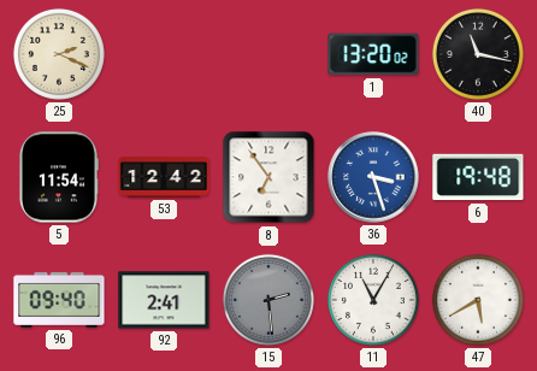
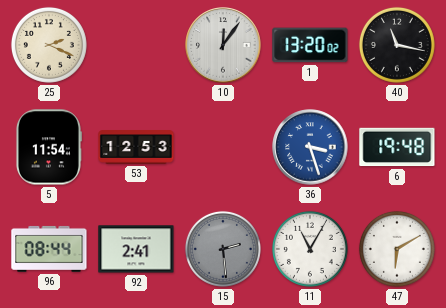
10: none -> 12:06 (223, 45)
53: 12:42 -> 12:53 (136, 147)
8: 6:54 -> none (268, 177)
96: 09:40 -> 08:44 (49, 249)
47: 5:40 -> 6:10 (397, 249)
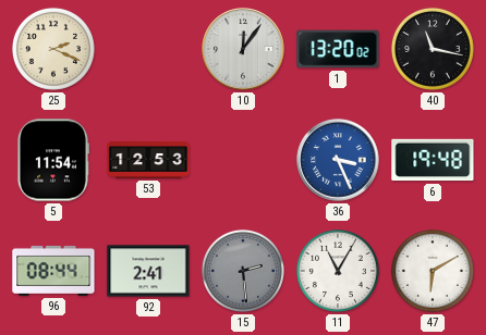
36: 3:27 -> 3:26 (338, 160)
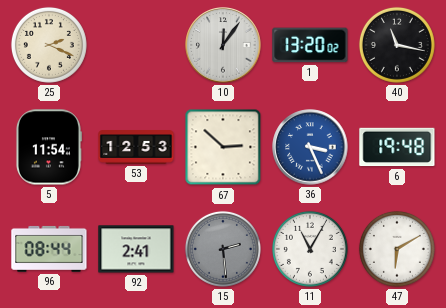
67: none -> 2:52 (223, 147)
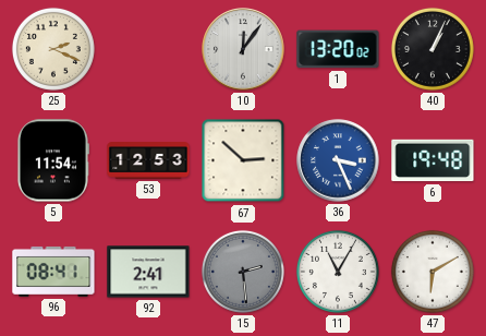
40: 11:17 -> 1:04 (433, 49)
96: 08:44 -> 08:41 (53, 272)
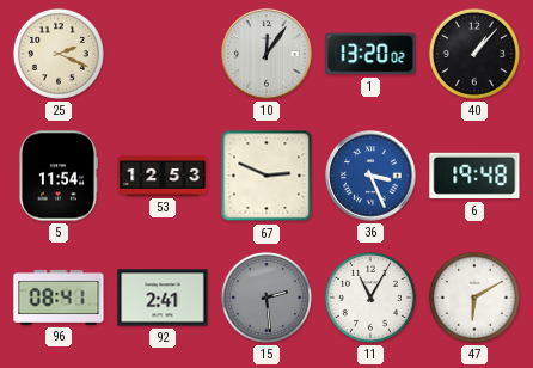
40: 1:04 -> 1:07 (474, 54)
67: 2:52 -> 2:49 (266, 176)
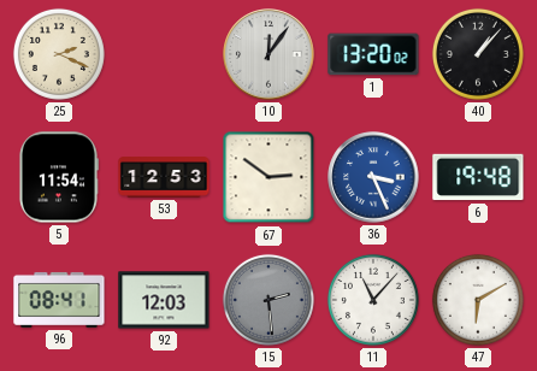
67: 2:49 -> 2:51 (268, 177)
92: 2:41 -> 12:03 (164, 300)
11: 11:05 -> 11:07 (373, 300)
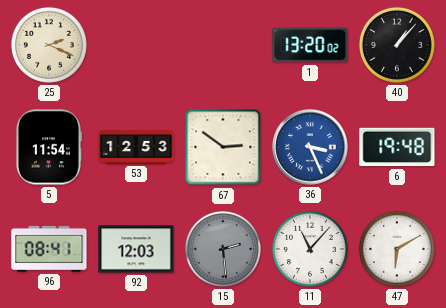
10: 12:06 -> none (268, 54)
